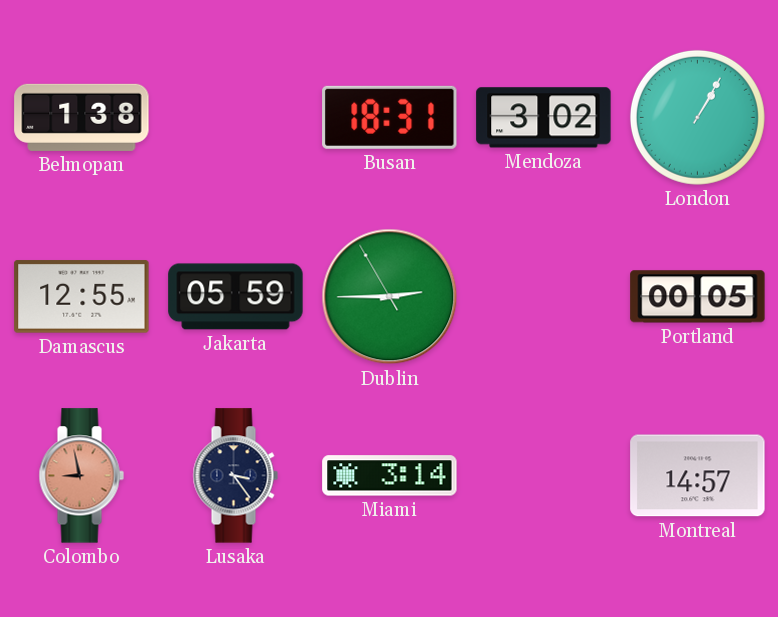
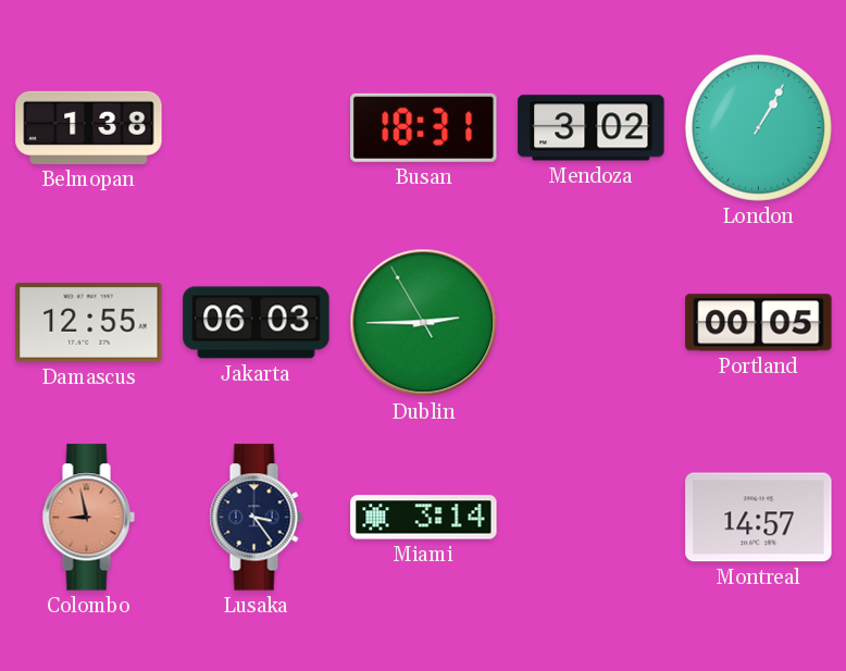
Jakarta: 05:59 -> 06:03 (257, 323)
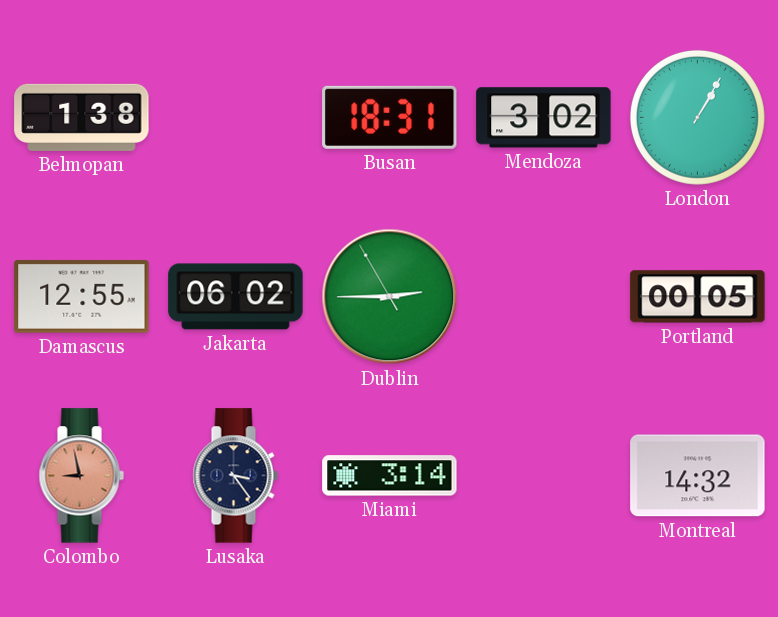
Jakarta: 06:03 -> 06:02 (236, 297)
Montreal: 14:57 -> 14:32 (698, 476)
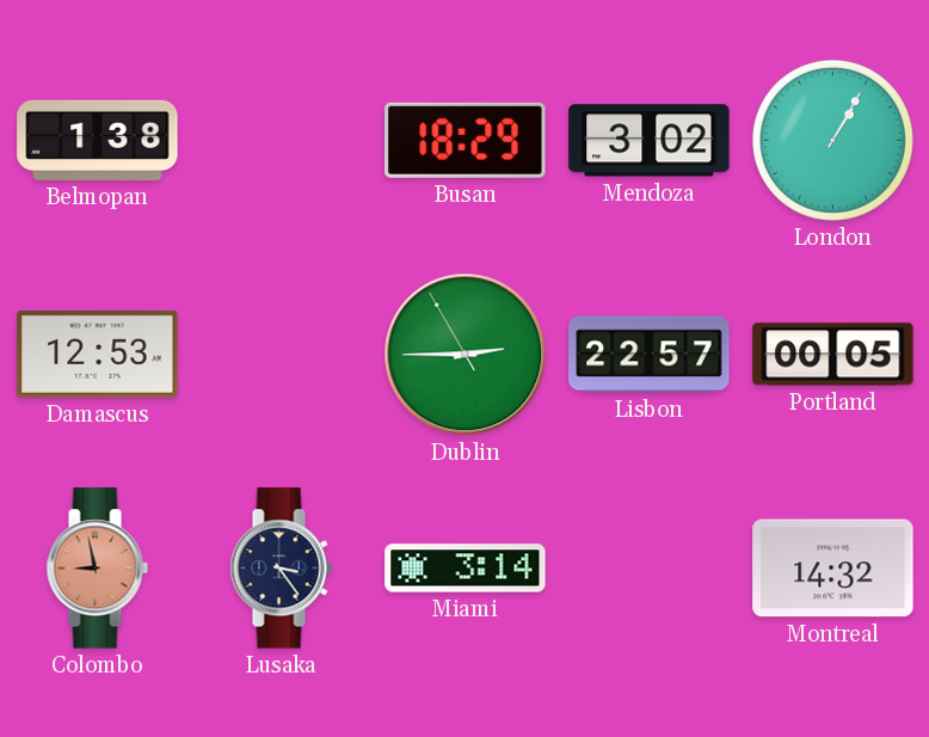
Busan: 18:31 -> 18:29 (466, 140)
Damascus: 12:55 -> 12:53 (98, 355)
Jakarta: 06:02 -> none (236, 297)
Lisbon: none -> 22:57 (650, 355)
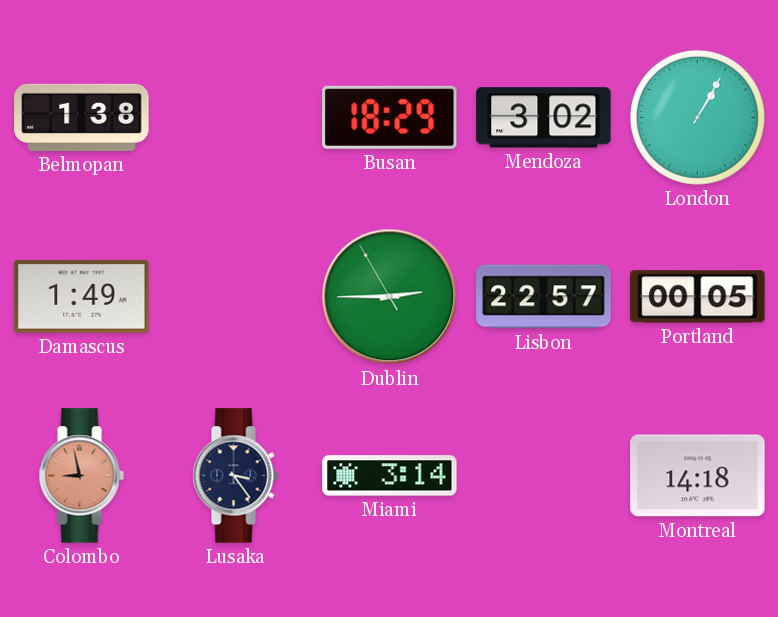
Damascus: 12:53 -> 1:49 (82, 297)
Montreal: 14:32 -> 14:18 (698, 476)
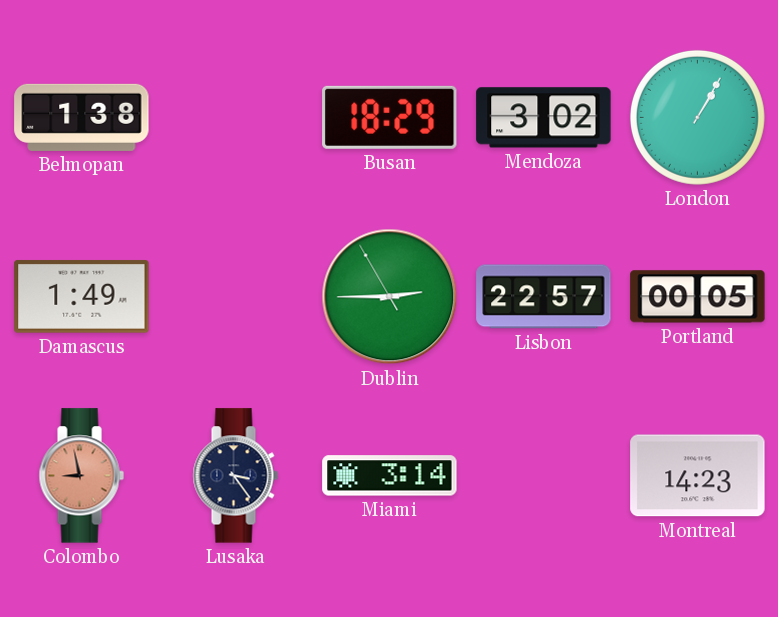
Montreal: 14:18 -> 14:23 (698, 476)
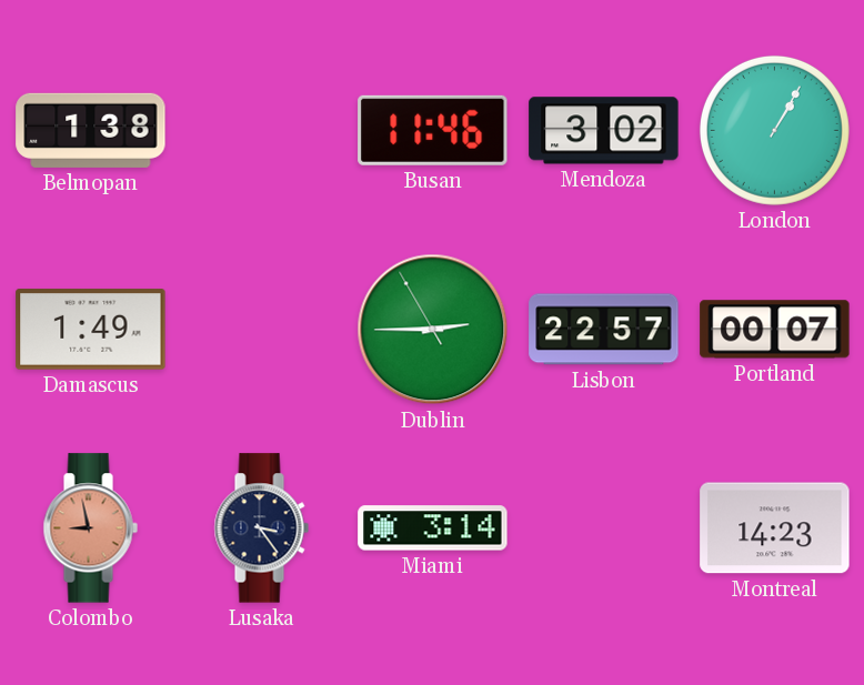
Busan: 18:29 -> 11:46 (433, 130)
Portland: 00:05 -> 00:07 (775, 330)
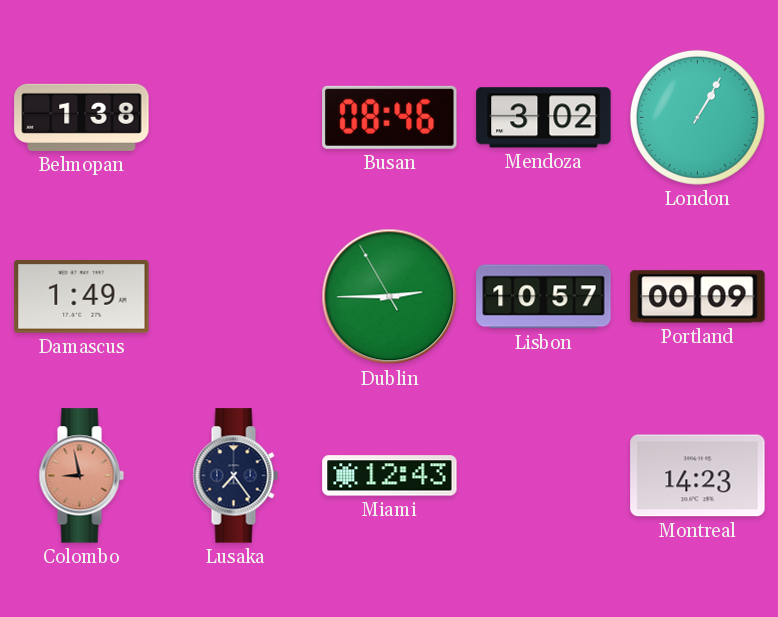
Busan: 11:46 -> 08:46 (390, 117)
Lisbon: 22:57 -> 10:57 (544, 297)
Portland: 00:07 -> 00:09 (698, 297)
Lusaka: 3:24 -> 7:24 (235, 476)
Miami: 3:14 -> 12:43 (390, 476)
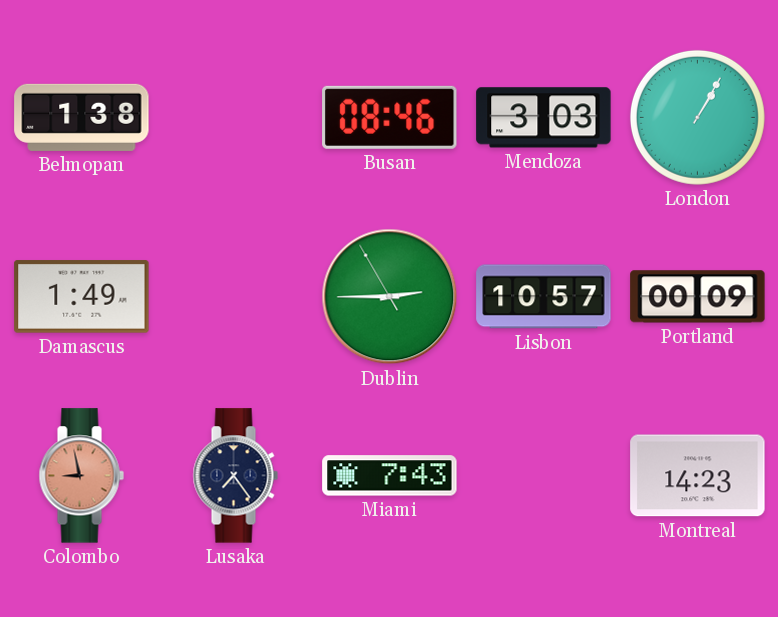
Mendoza: 3:02 -> 3:03 (544, 118)
Miami: 12:43 -> 7:43 (390, 476)
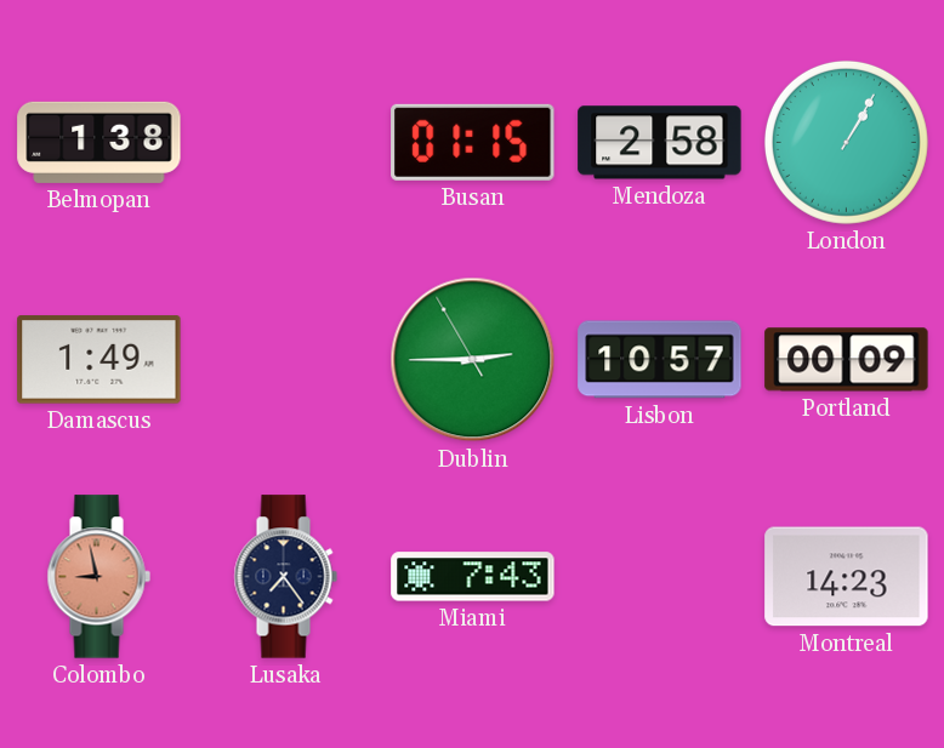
Busan: 08:46 -> 01:15 (473, 142)
Mendoza: 3:03 -> 2:58 (660, 143)
